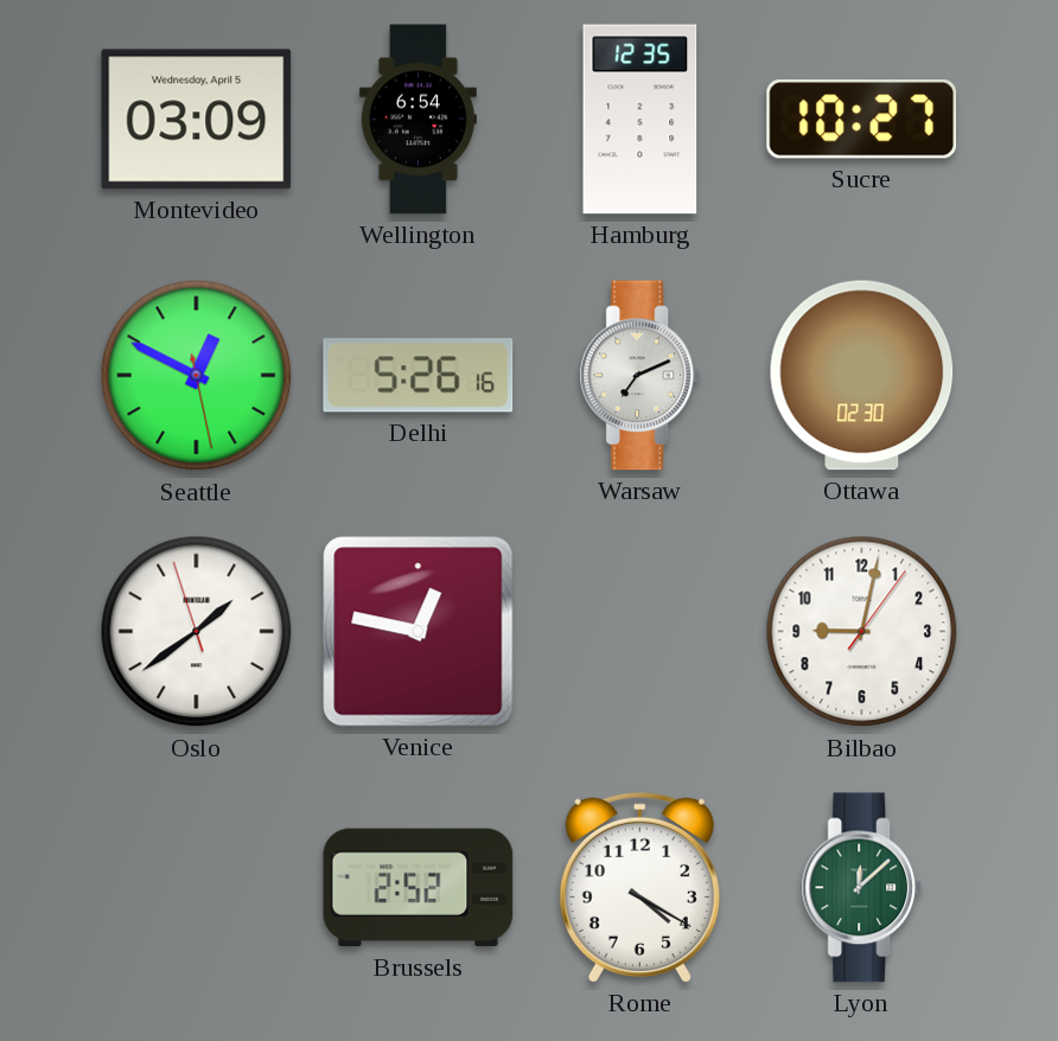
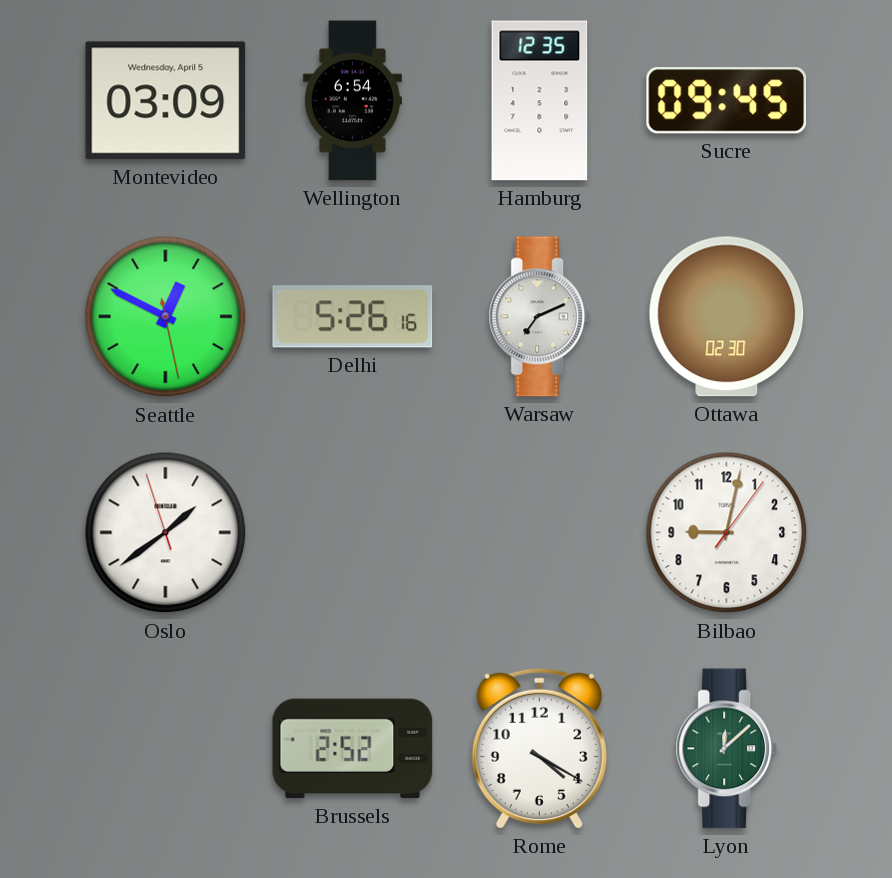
Sucre: 10:27 -> 09:45 (727, 101)
Venice: 12:47 -> none (419, 632)
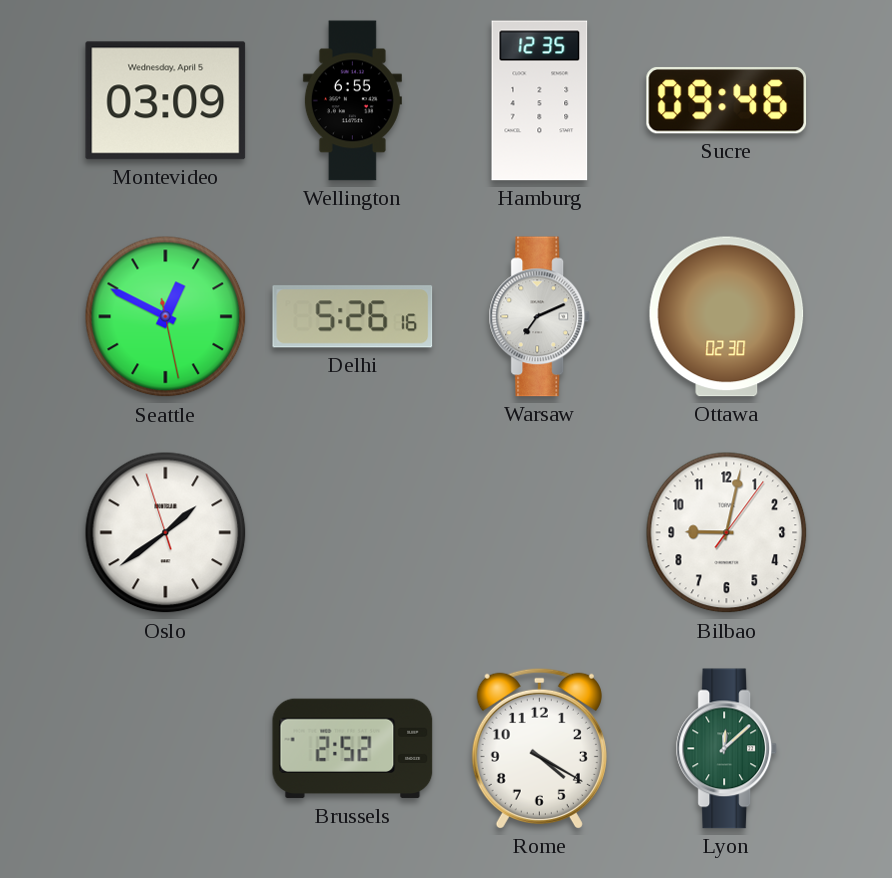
Wellington: 6:54 -> 6:55 (352, 101)
Sucre: 09:45 -> 09:46 (727, 101)
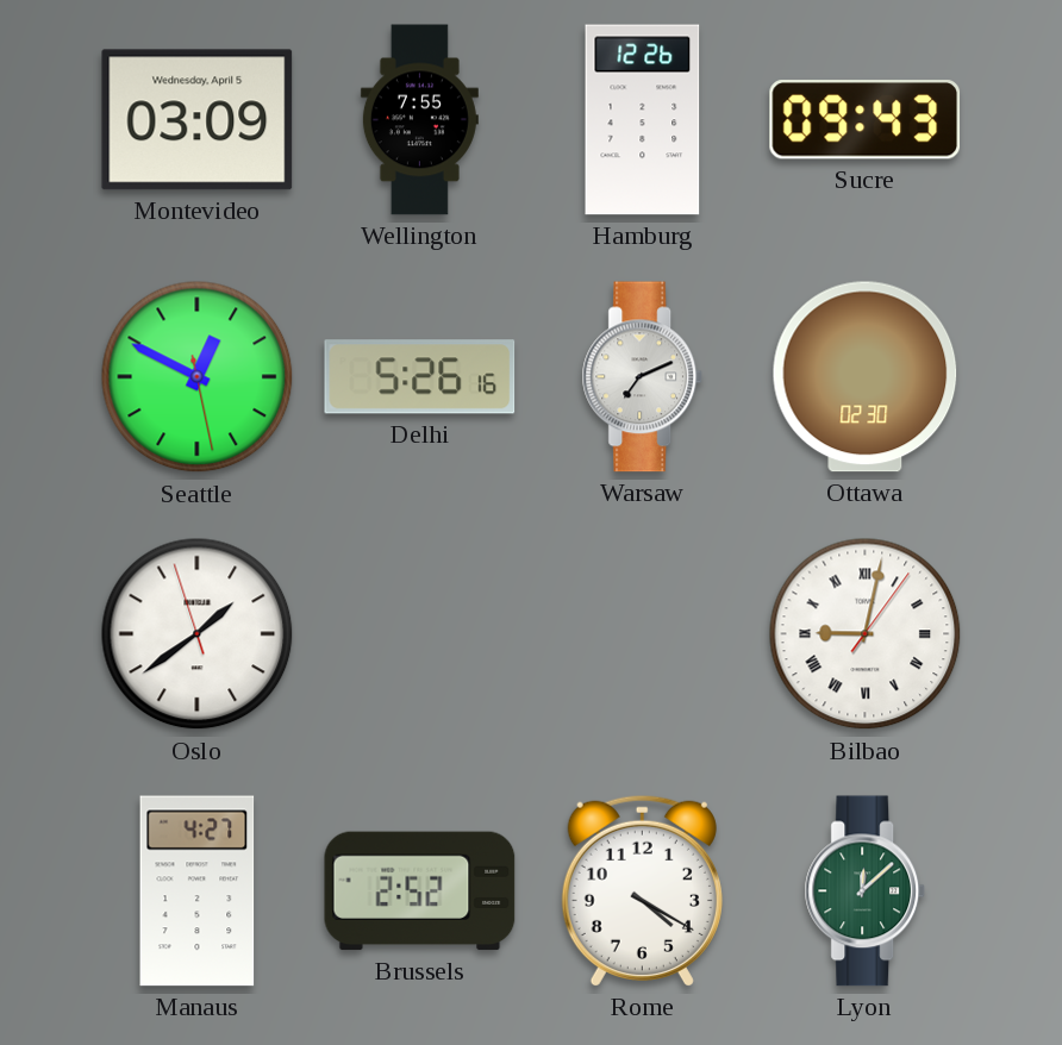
Wellington: 6:55 -> 7:55 (419, 120)
Hamburg: 12:35 -> 12:26 (643, 120)
Sucre: 09:46 -> 09:43 (866, 120)
Bilbao numerals: Arabic -> Roman (866, 634)
Manaus: none -> 4:27 (198, 891)
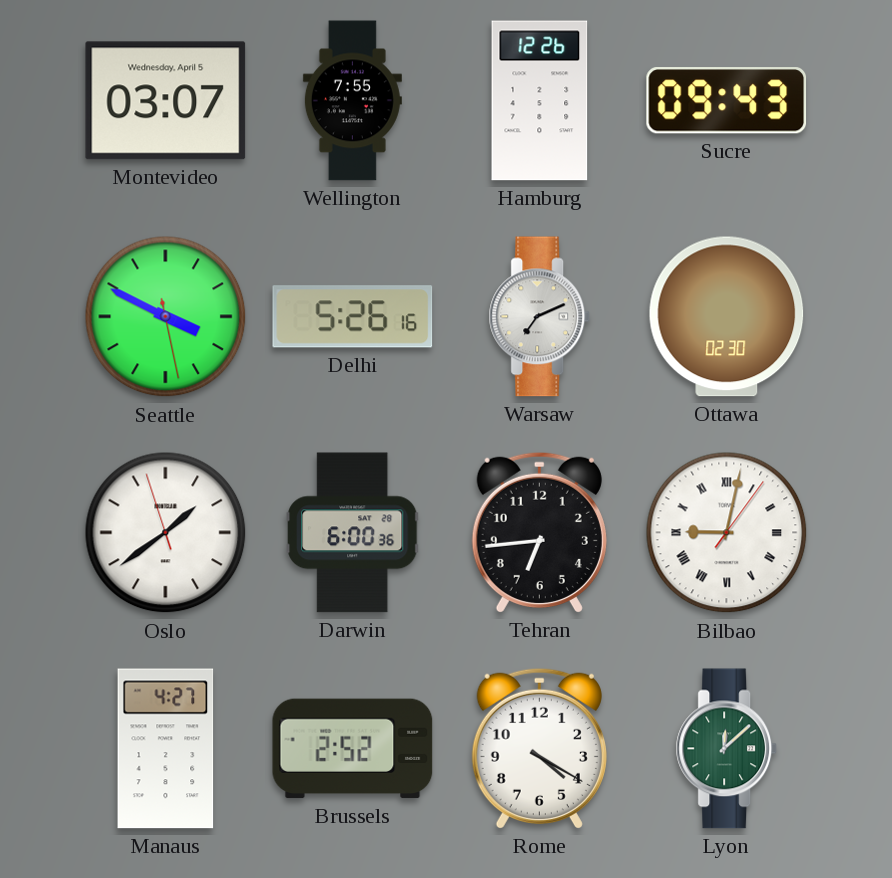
Montevideo: 03:09 -> 03:07 (166, 101)
Seattle: 12:49 -> 3:49 (166, 317)
Darwin: none -> 6:00 (353, 533)
Tehran: none -> 6:44 (539, 532)
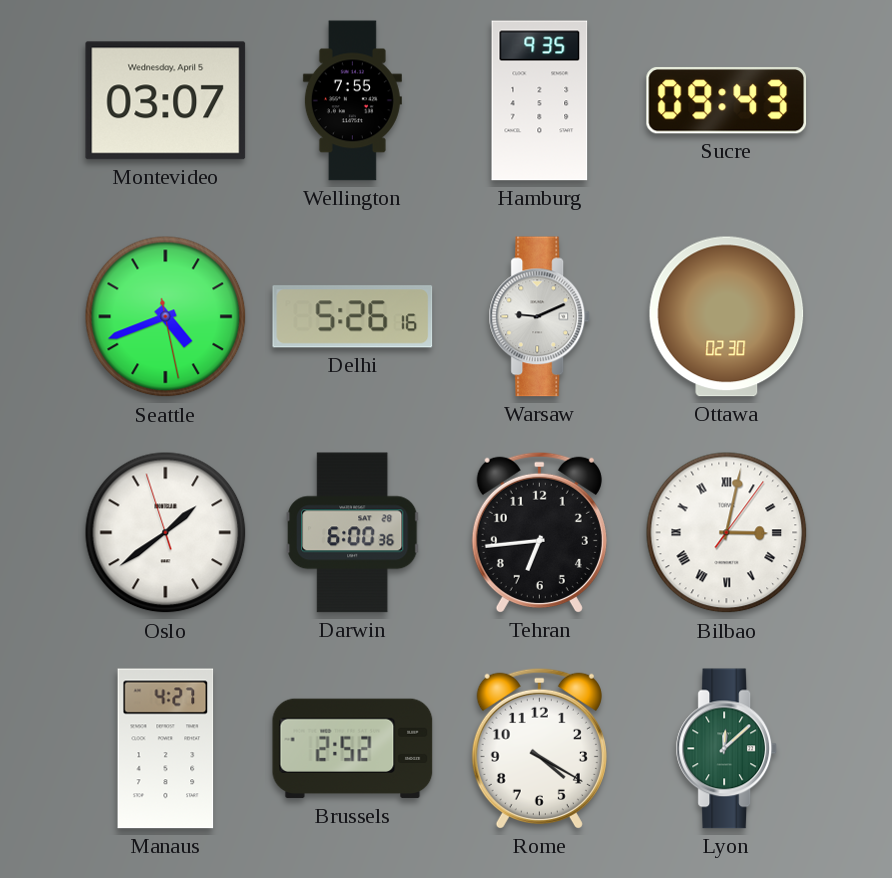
Hamburg: 12:26 -> 9:35 (540, 101)
Seattle: 3:49 -> 4:41 (166, 317)
Warsaw: 7:11 -> 9:11 (540, 317)
Bilbao: 9:02 -> 3:02 (727, 533)
